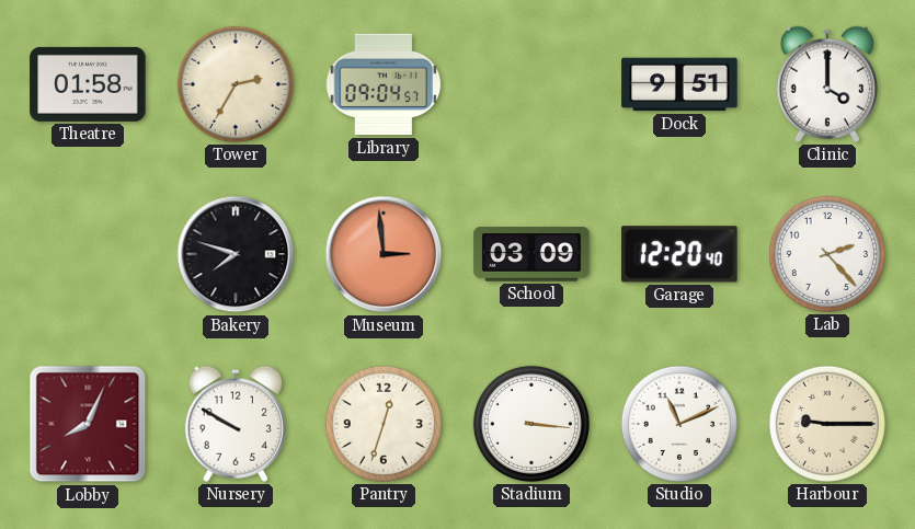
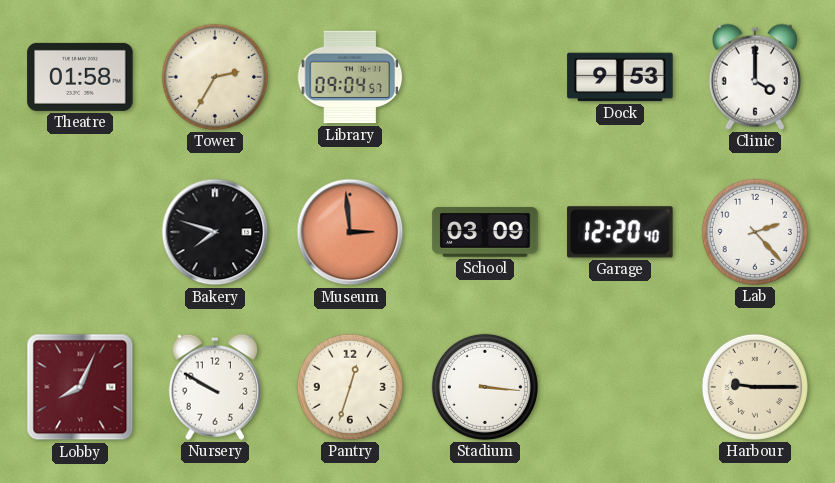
Dock: 9:51 -> 9:53 (620, 77)
Studio: 11:11 -> none (679, 424)
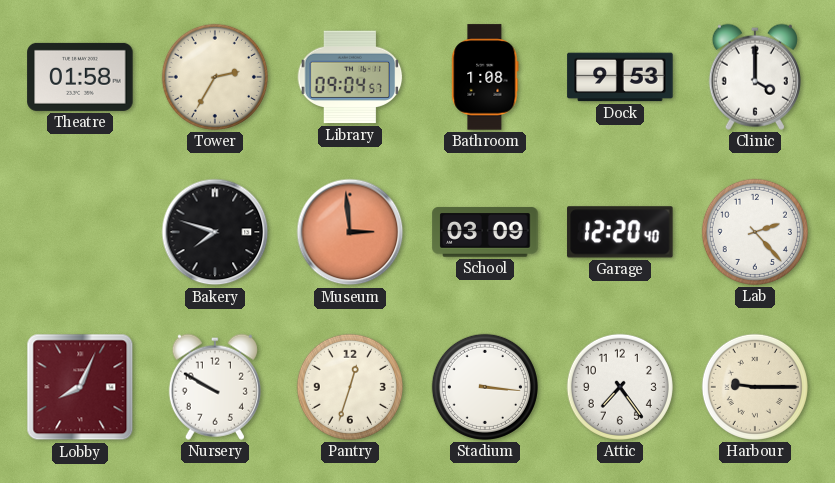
Bathroom: none -> 1:08 (485, 77)
Attic: none -> 7:24 (620, 387)
